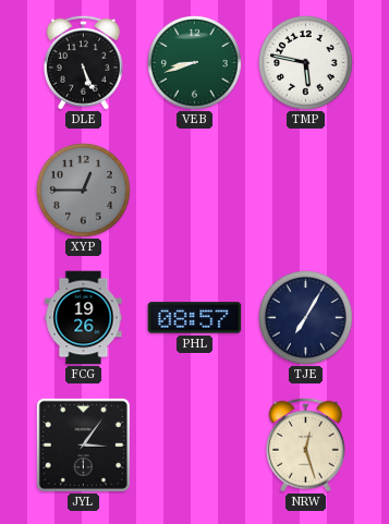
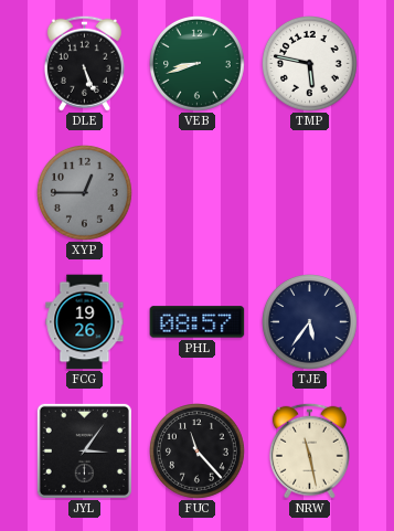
TJE: 7:05 -> 5:36 (310, 322)
FUC: none -> 11:23 (198, 452)
NRW: 12:27 -> 11:28 (309, 450)
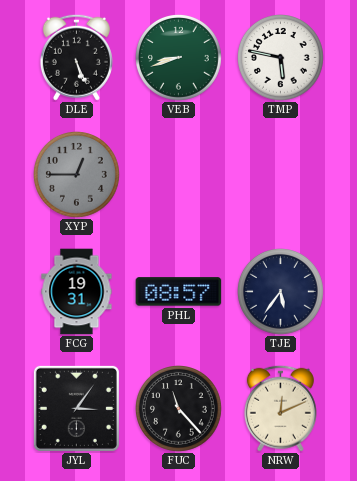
FCG: 19:26 -> 19:31 (77, 292)
NRW: 11:28 -> 12:11 (280, 408)
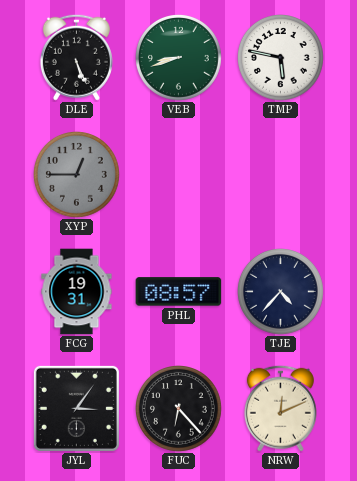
TJE: 5:36 -> 4:37 (281, 292)
FUC: 11:23 -> 6:23 (179, 409)
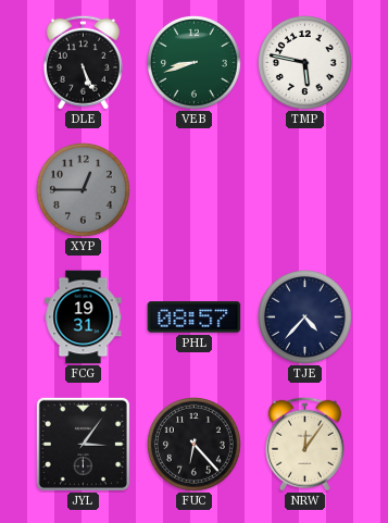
NRW: 12:11 -> 12:06 (304, 444)
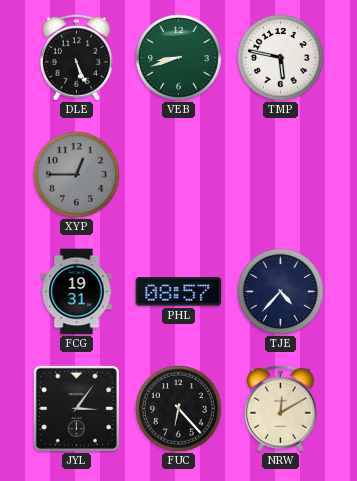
NRW: 12:06 -> 12:10 (280, 408)
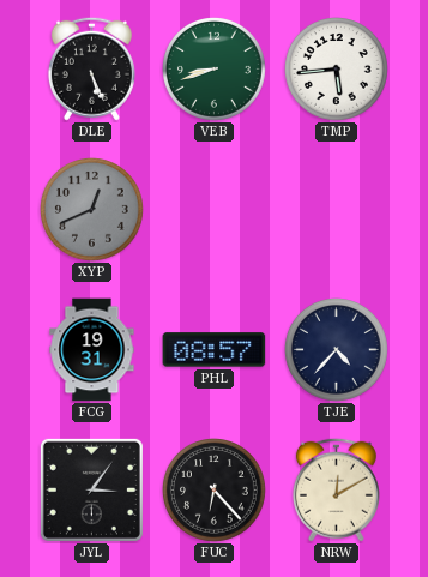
TMP: 5:47 -> 5:44 (337, 70)
XYP: 12:45 -> 12:41 (92, 210)
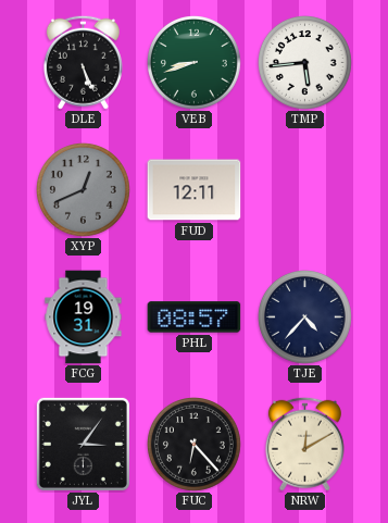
FUD: none -> 12:11 (195, 190)
